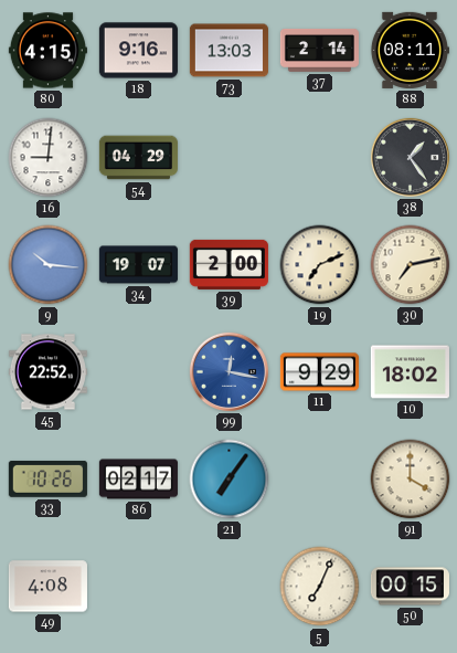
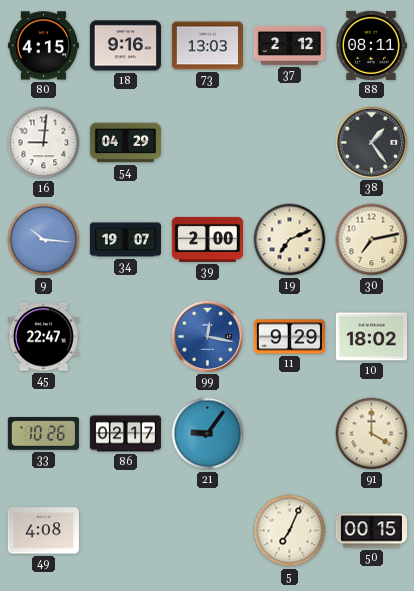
37: 2:14 -> 2:12 (289, 46)
45: 22:52 -> 22:47 (43, 337)
21: 7:06 -> 9:06 (208, 434)
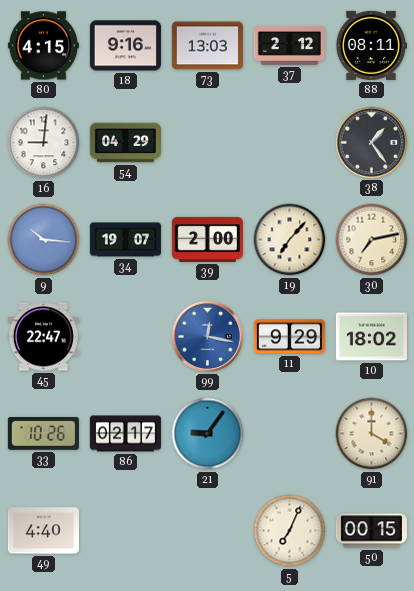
19: 7:11 -> 7:07 (290, 240)
49: 4:08 -> 4:40 (43, 531)
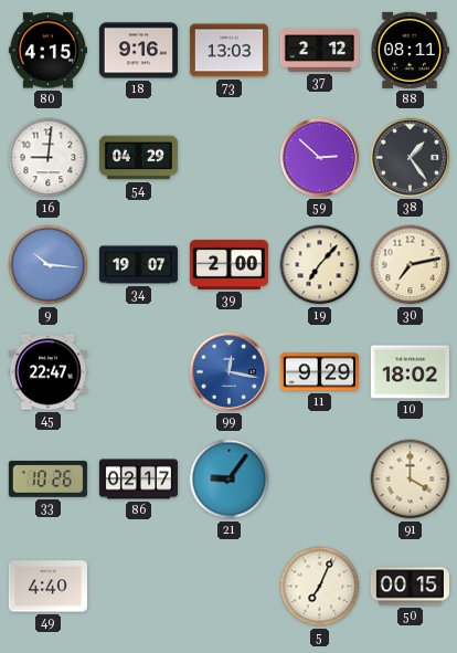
59: none -> 2:52 (319, 157)
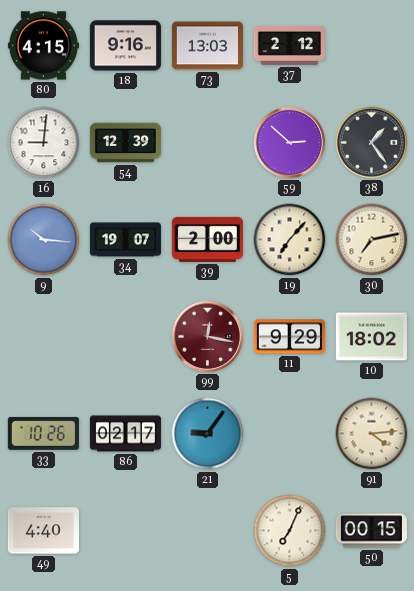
88: 08:11 -> none (410, 50)
54: 04:29 -> 12:39 (125, 143)
45: 22:47 -> none (47, 372)
99 dial: blue -> burgundy (207, 336)
91: 4:00 -> 4:14 (372, 434)
